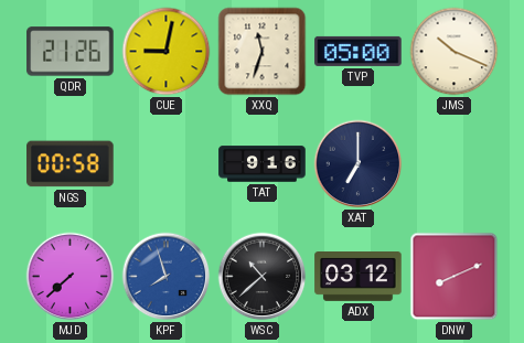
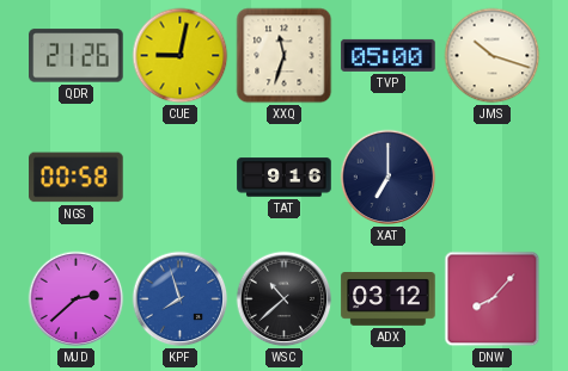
JMS: 10:19 -> 10:18 (493, 56)
MJD: 7:38 -> 2:38 (77, 299)
DNW: 8:11 -> 8:07 (493, 299)
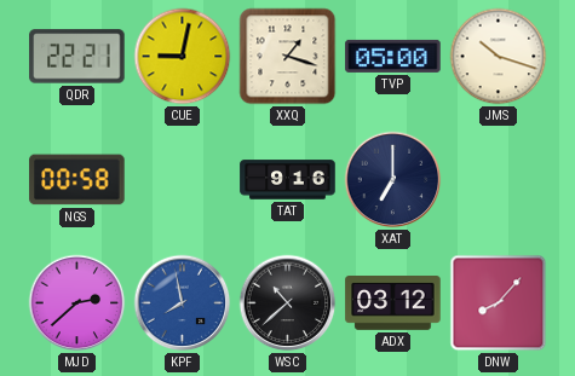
QDR: 21:26 -> 22:21 (77, 57)
XXQ: 11:33 -> 1:18 (288, 57)
KPF: 7:57 -> 7:58 (183, 303)
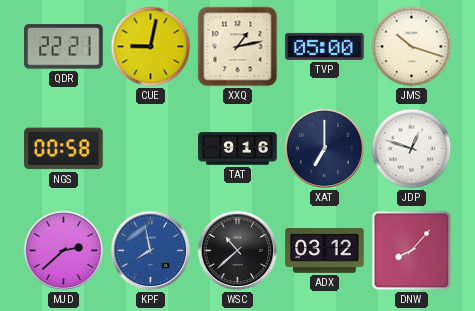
XXQ: 1:18 -> 1:13 (238, 47)
JDP: none -> 12:48 (412, 149)
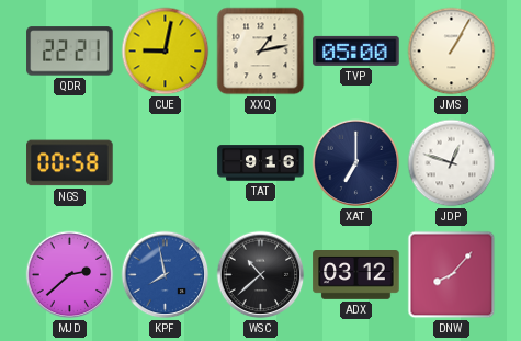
JMS: 10:18 -> 1:05 (452, 52)
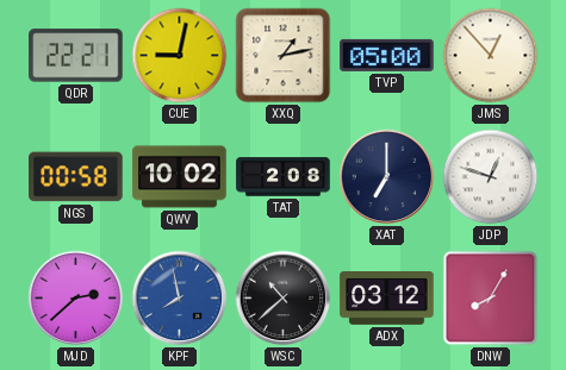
JMS: 1:05 -> 12:53 (491, 56)
QWV: none -> 10:02 (180, 177)
TAT: 9:16 -> 2:08 (284, 177)
DNW: 8:07 -> 8:05 (491, 299)
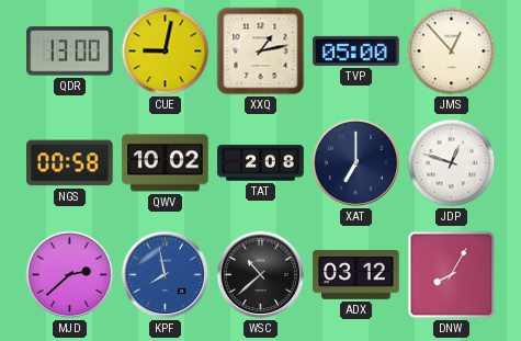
QDR: 22:21 -> 13:00 (70, 52)
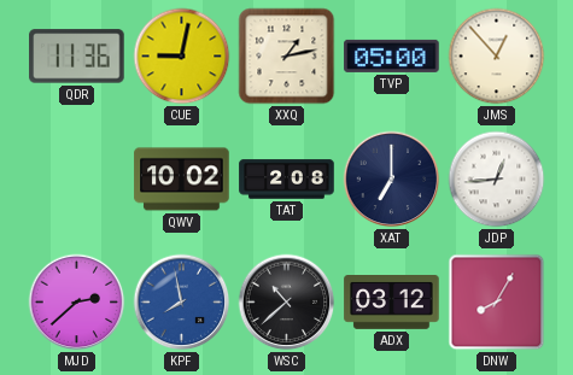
QDR: 13:00 -> 11:36 (77, 57)
NGS: 00:58 -> none (70, 163)
JDP: 12:48 -> 12:44 (497, 180)
